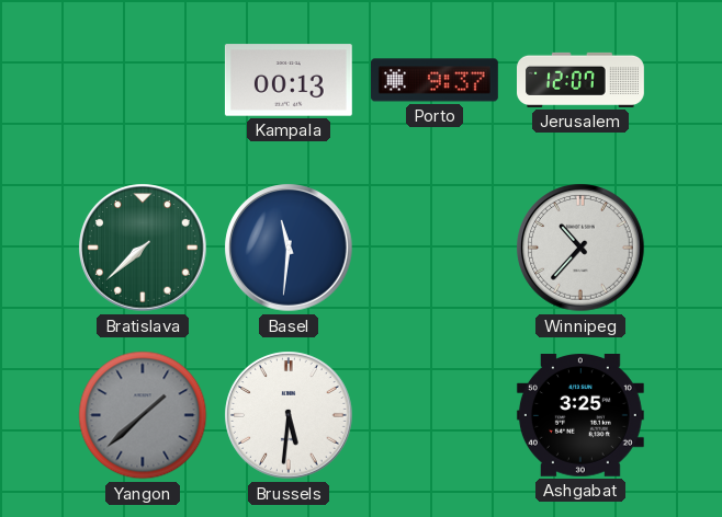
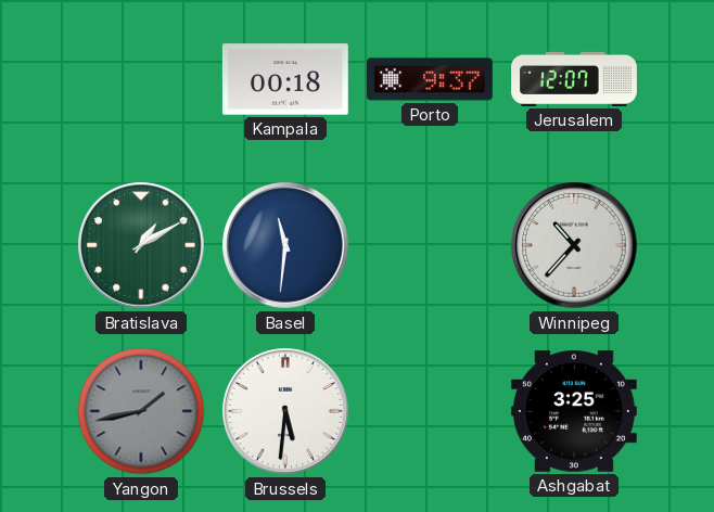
Kampala: 00:13 -> 00:18 (285, 79)
Bratislava: 7:38 -> 1:10 (141, 245)
Yangon: 1:38 -> 1:43 (141, 411)
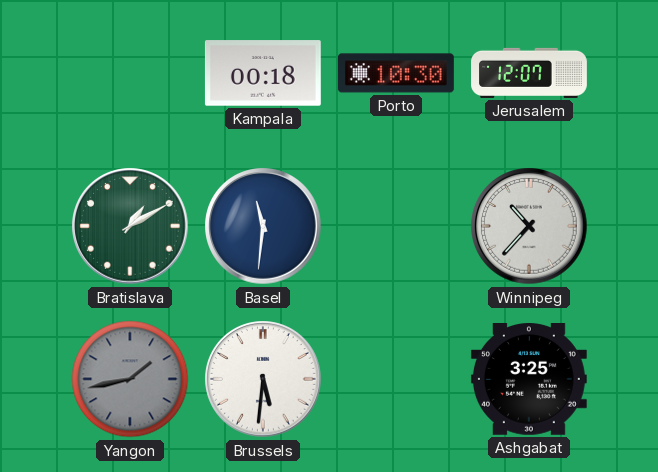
Porto: 9:37 -> 10:30 (396, 73)
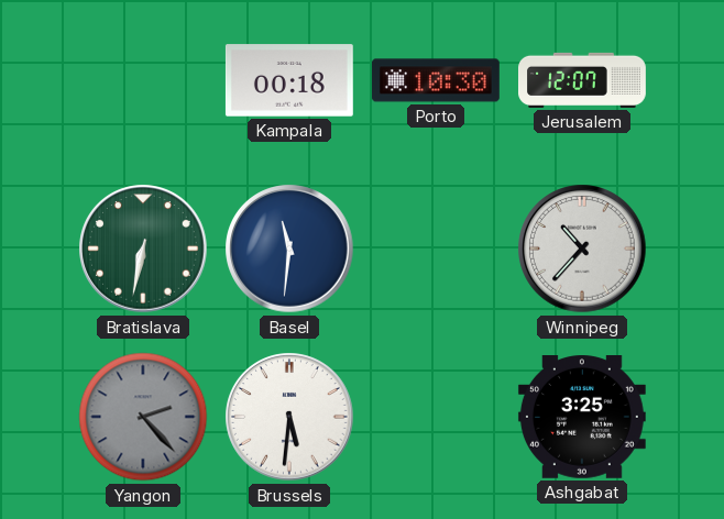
Bratislava: 1:10 -> 6:32 (143, 249)
Yangon: 1:43 -> 2:23 (143, 417)
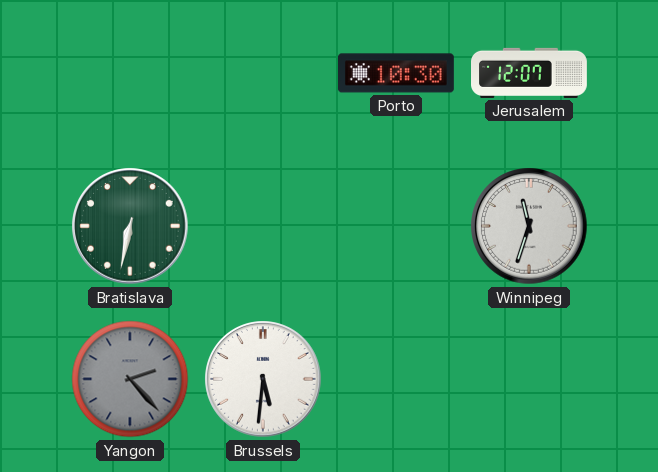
Kampala: 00:18 -> none (289, 80)
Basel: 11:31 -> none (289, 249)
Winnipeg: 10:37 -> 11:33 (529, 226)
Ashgabat: 3:25 -> none (582, 418)
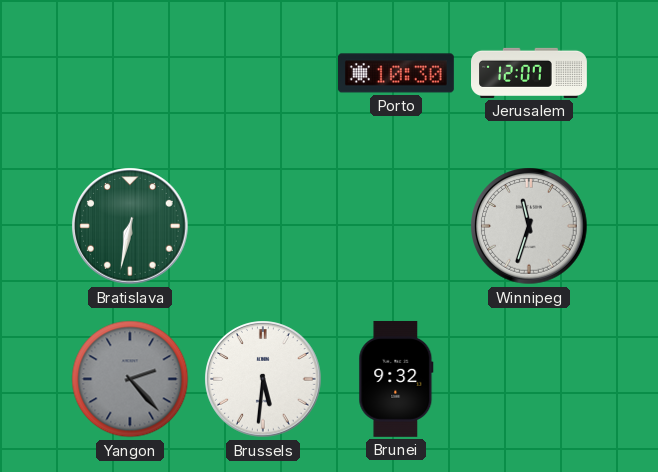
Brunei: none -> 9:32 (396, 379)
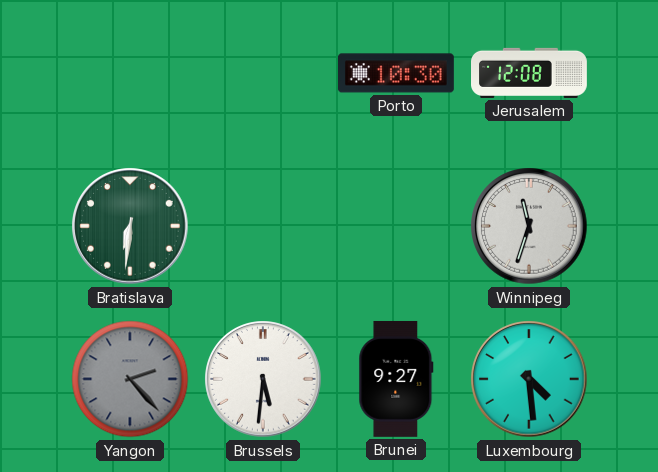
Jerusalem: 12:07 -> 12:08 (530, 73)
Bratislava: 6:32 -> 6:31 (130, 226)
Brunei: 9:32 -> 9:27 (396, 379)
Luxembourg: none -> 4:29 (529, 379)
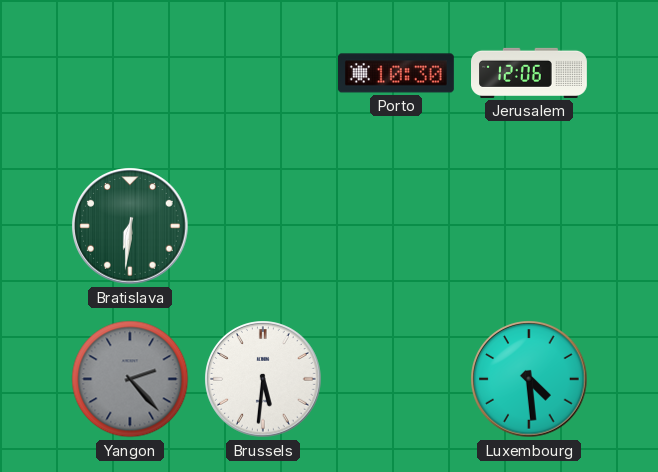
Jerusalem: 12:08 -> 12:06 (530, 73)
Winnipeg: 11:33 -> none (529, 226)
Brunei: 9:27 -> none (396, 379)
